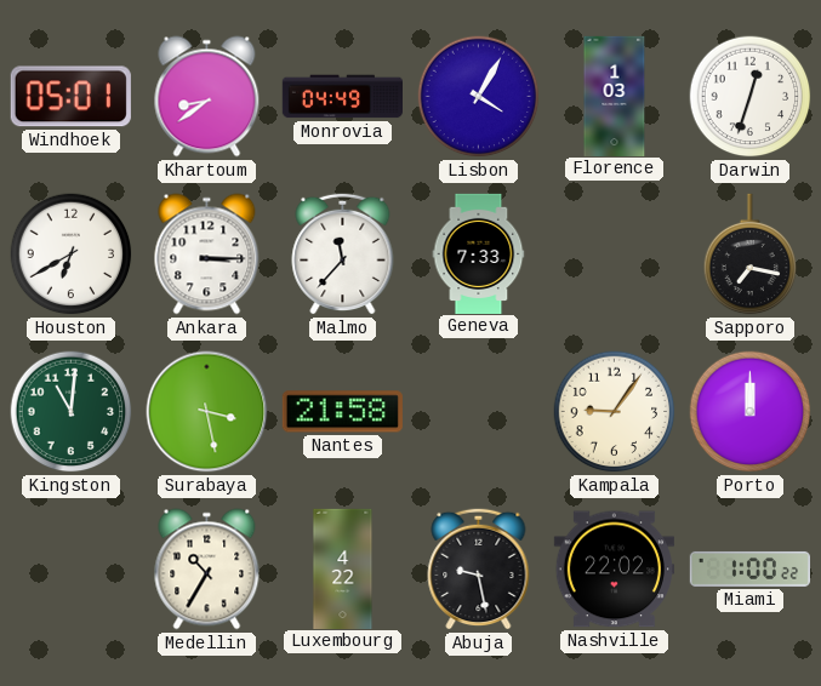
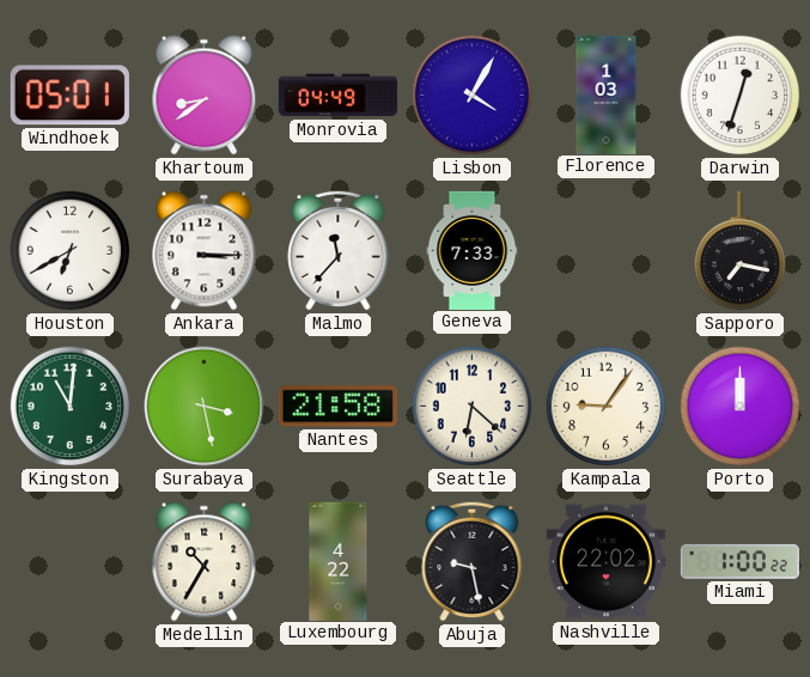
Seattle: none -> 6:22 (473, 407)
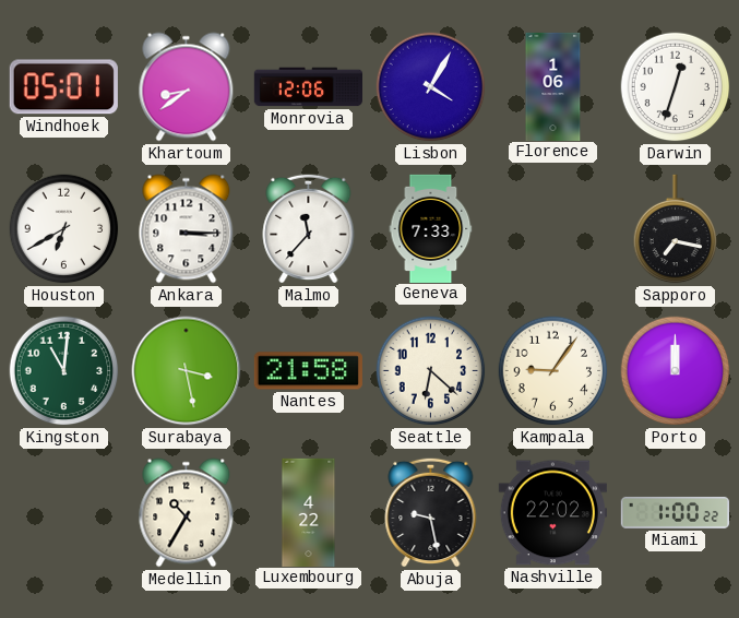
Monrovia: 04:49 -> 12:06 (308, 87)
Florence: 1:03 -> 1:06 (553, 86)
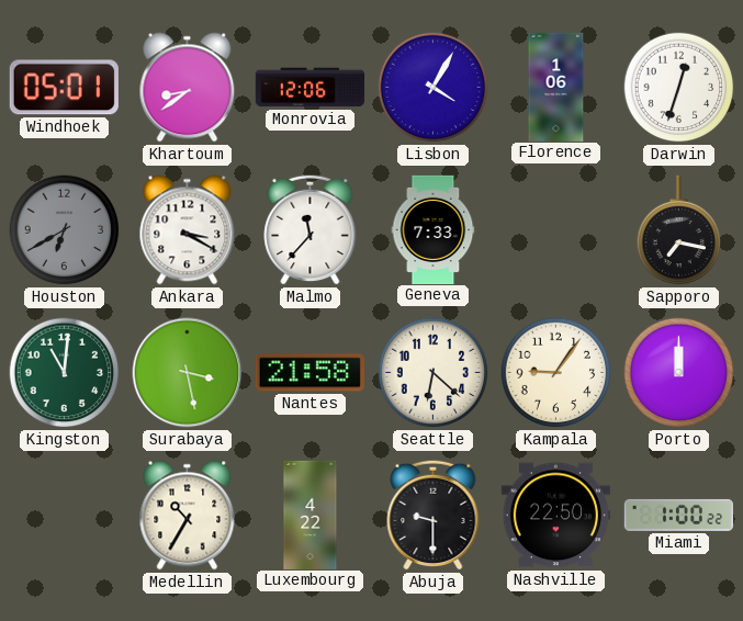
Houston dial: white -> grey (65, 230)
Ankara: 3:15 -> 3:20 (188, 230)
Abuja: 9:28 -> 9:30 (434, 515)
Nashville: 22:02 -> 22:50 (555, 516)
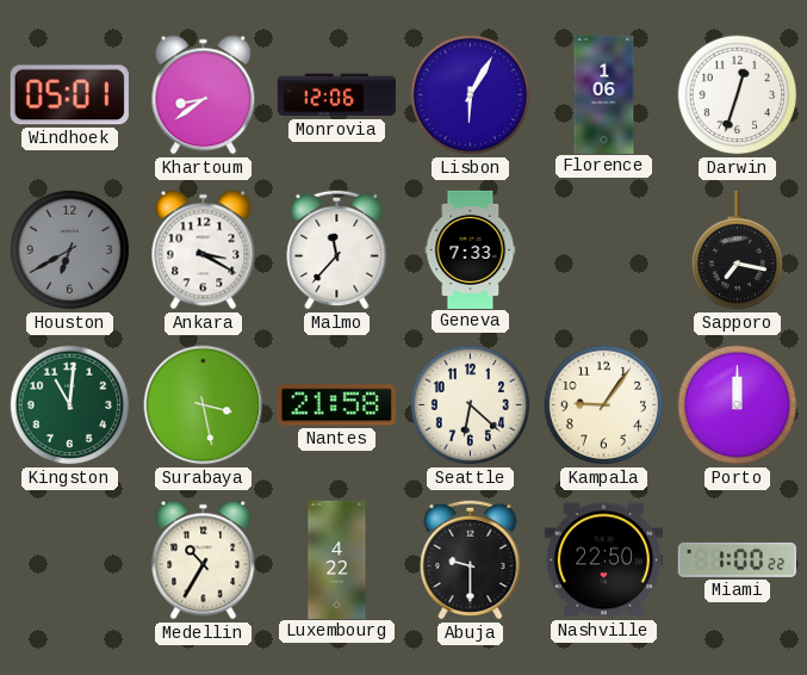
Lisbon: 4:05 -> 6:05 (471, 95)
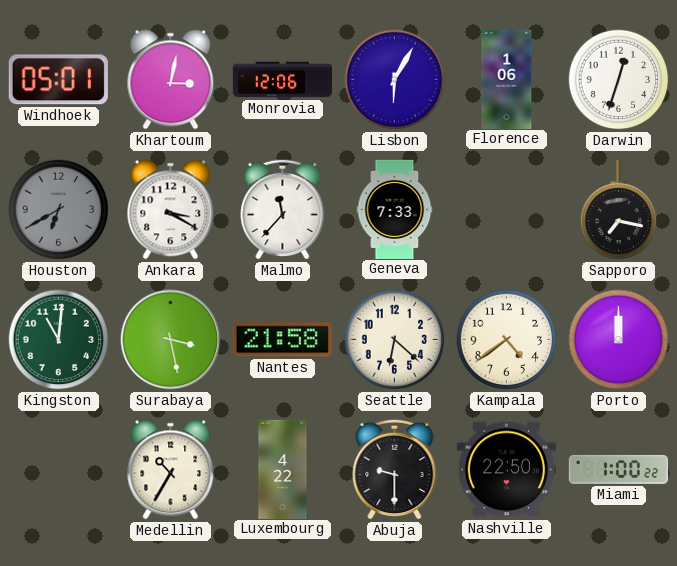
Khartoum: 8:39 -> 3:02 (171, 80)
Kampala: 9:06 -> 4:39 (507, 340)
